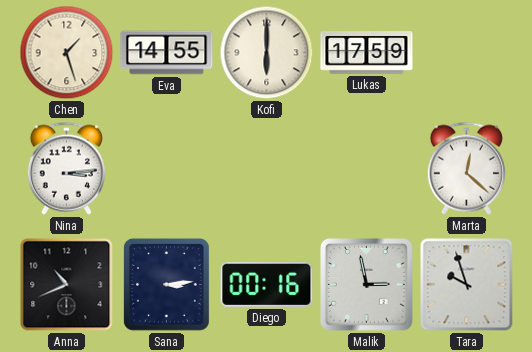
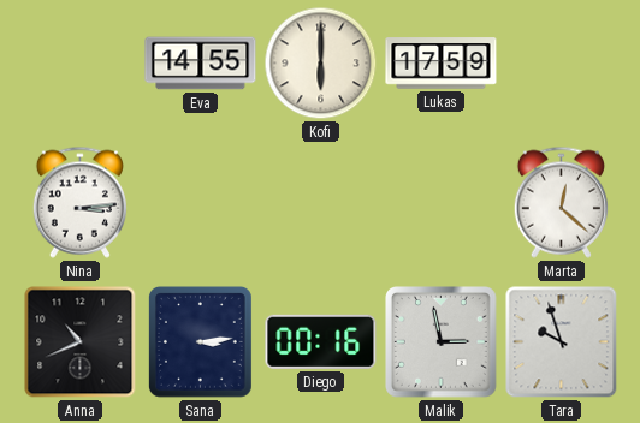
Chen: 1:27 -> none (67, 53)
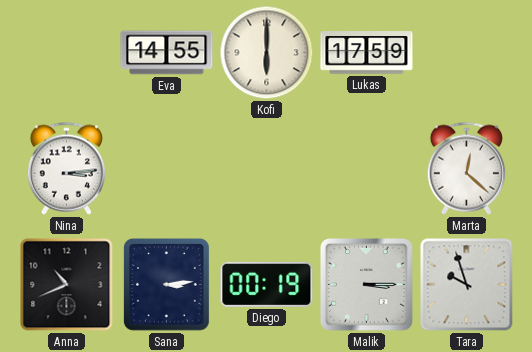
Diego: 00:16 -> 00:19 (267, 284)
Malik: 2:58 -> 3:15 (367, 285)
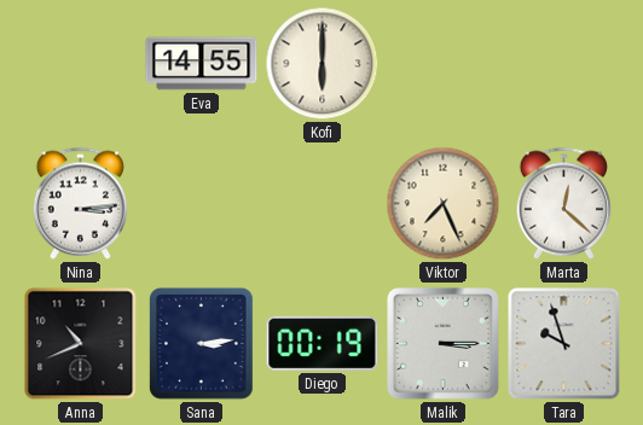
Lukas: 17:59 -> none (367, 53)
Viktor: none -> 7:26 (444, 204)
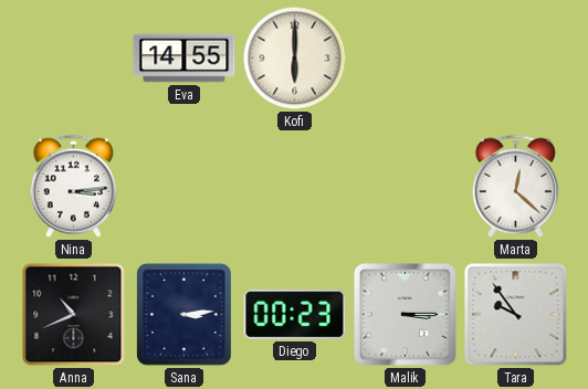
Viktor: 7:26 -> none (444, 204)
Diego: 00:19 -> 00:23 (295, 314)
Tara: 9:57 -> 9:54 (516, 315)
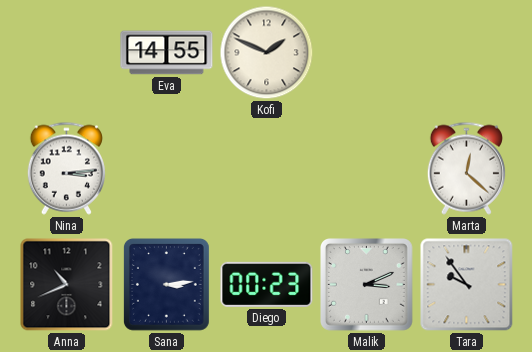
Kofi: 6:00 -> 1:49 (267, 53)
Malik: 3:15 -> 3:11 (367, 285)
